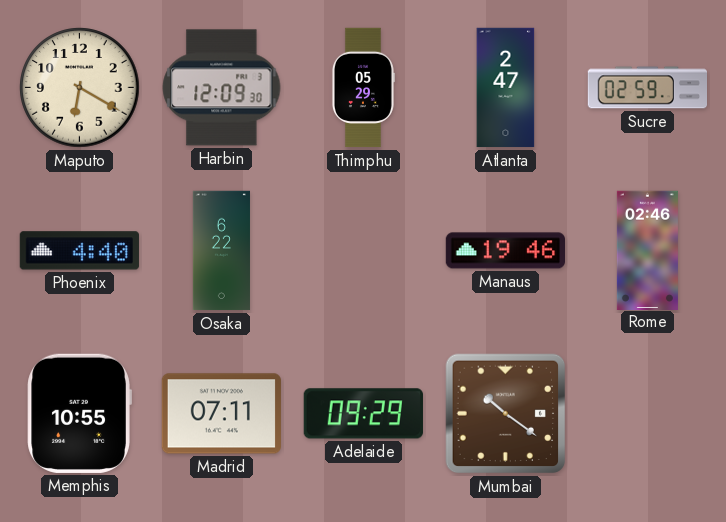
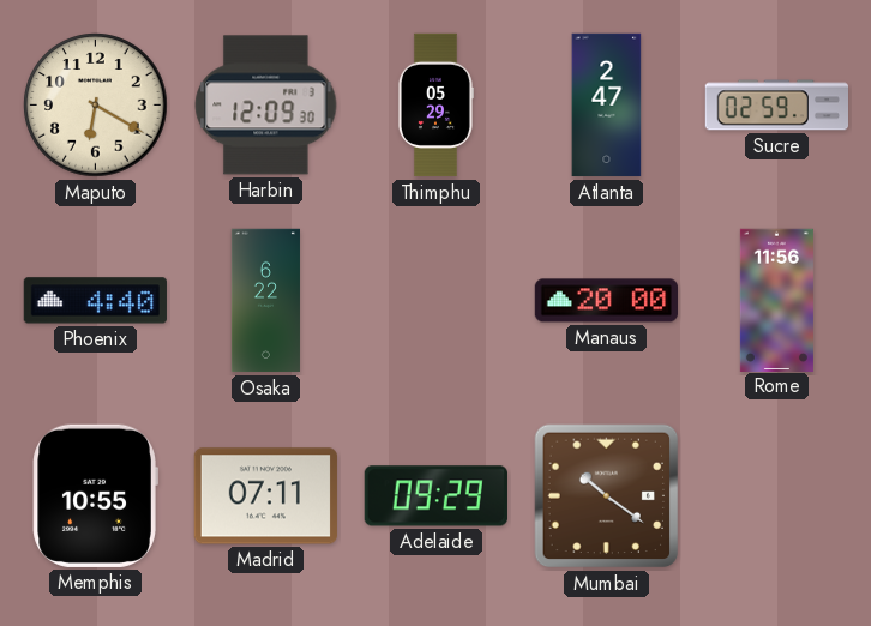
Manaus: 19:46 -> 20:00 (606, 301)
Rome: 02:46 -> 11:56 (776, 300)
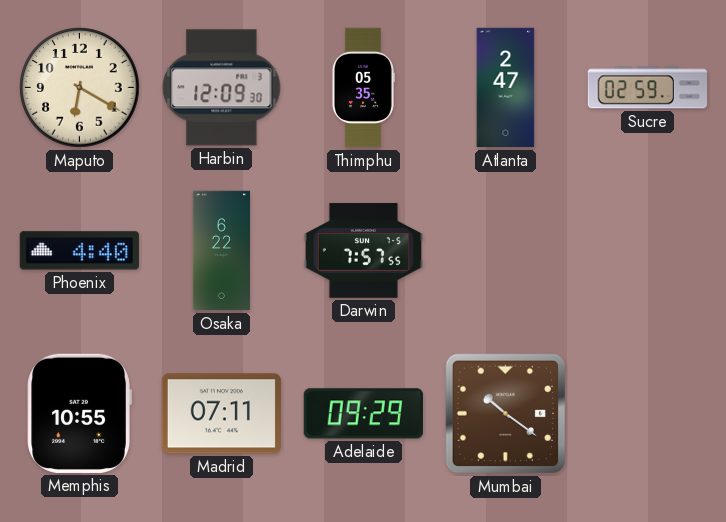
Thimphu: 05:29 -> 05:35 (363, 88)
Darwin: none -> 7:57 (363, 251)
Manaus: 20:00 -> none (606, 301)
Rome: 11:56 -> none (776, 300)
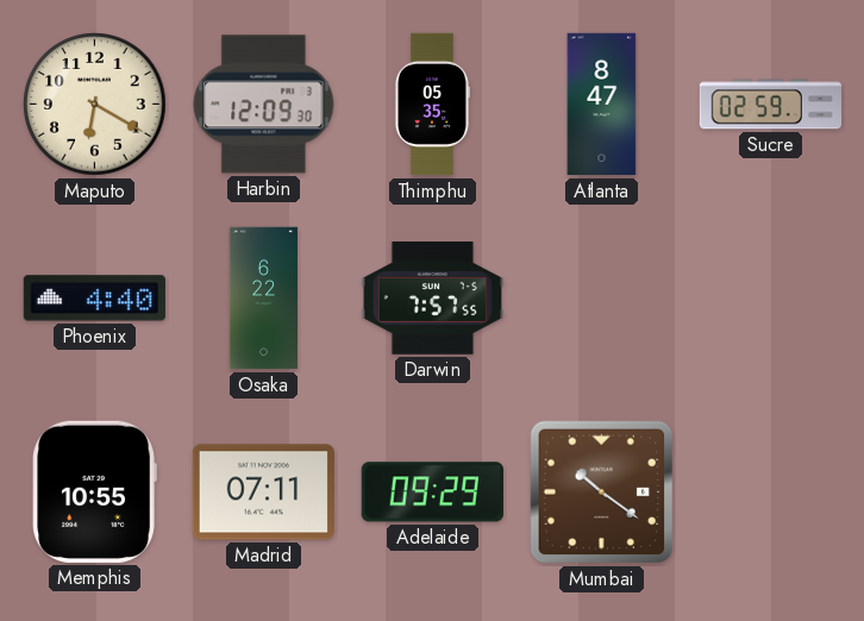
Atlanta: 2:47 -> 8:47 (602, 105)
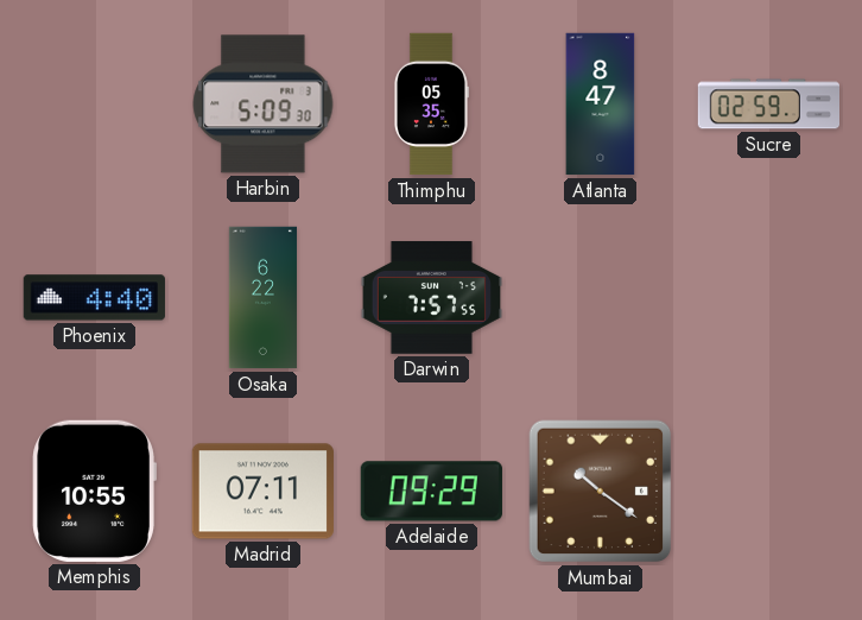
Maputo: 6:20 -> none (95, 105)
Harbin: 12:09 -> 5:09 (264, 105)
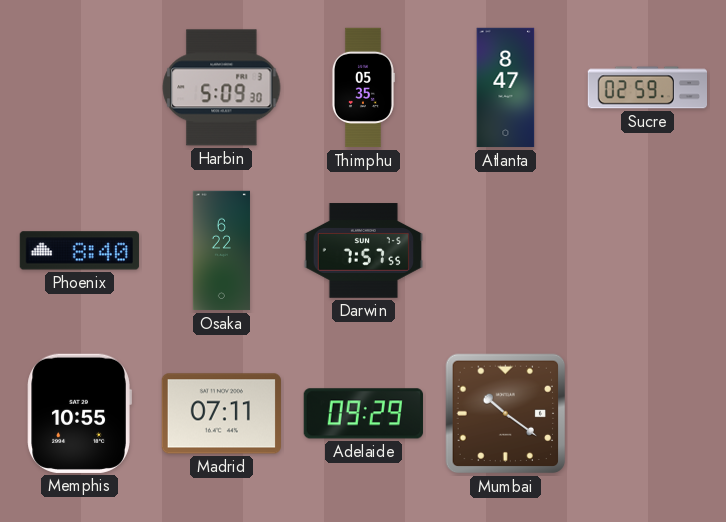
Phoenix: 4:40 -> 8:40 (79, 251)
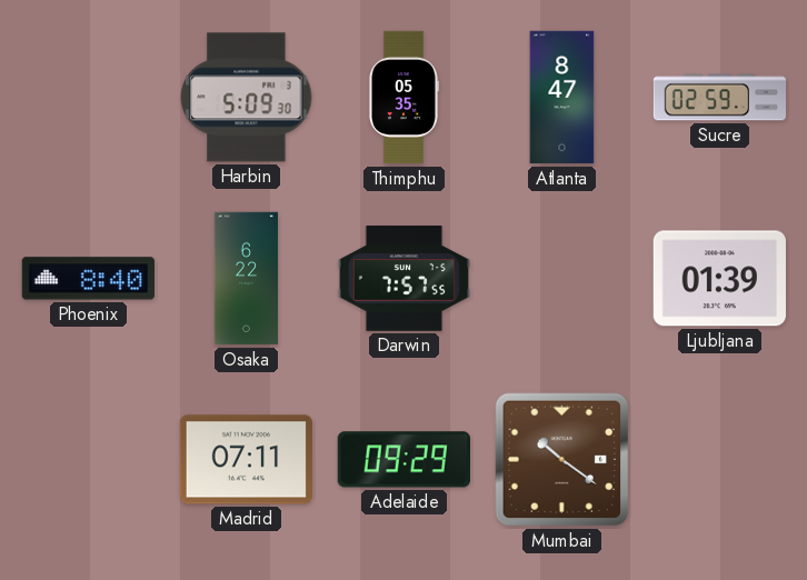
Ljubljana: none -> 01:39 (719, 279)
Memphis: 10:55 -> none (79, 413)
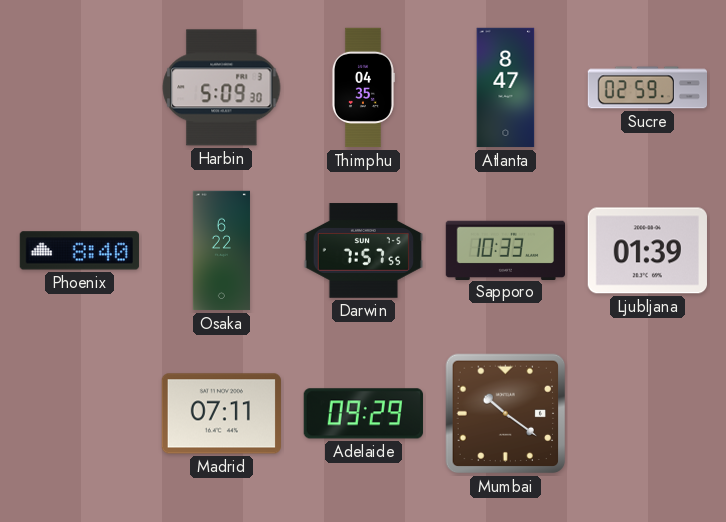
Thimphu: 05:35 -> 04:35 (363, 88)
Sapporo: none -> 10:33 (505, 250)
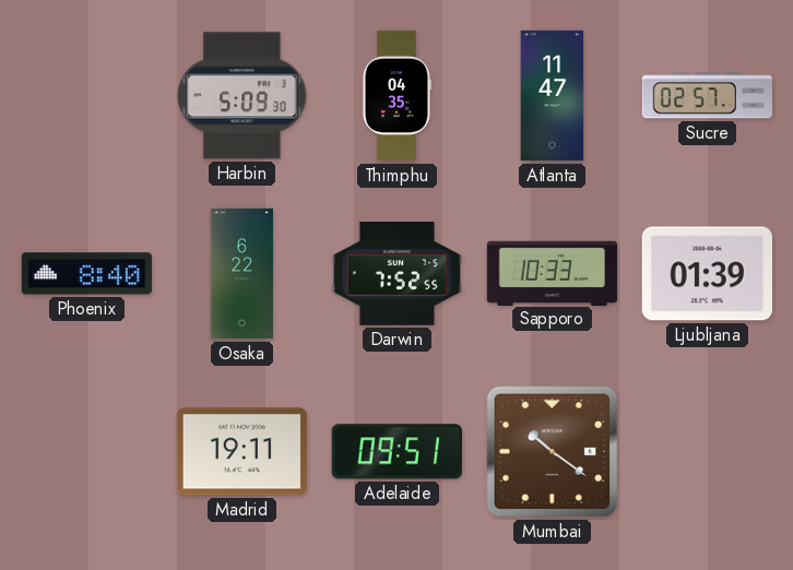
Atlanta: 8:47 -> 11:47 (553, 96)
Sucre: 02:59 -> 02:57 (707, 96)
Darwin: 7:57 -> 7:52 (397, 274)
Madrid: 07:11 -> 19:11 (241, 452)
Adelaide: 09:29 -> 09:51 (397, 452)
